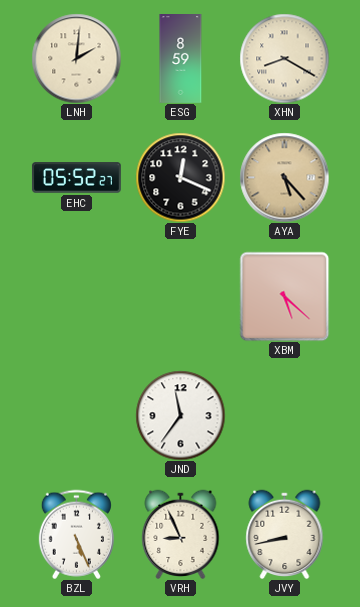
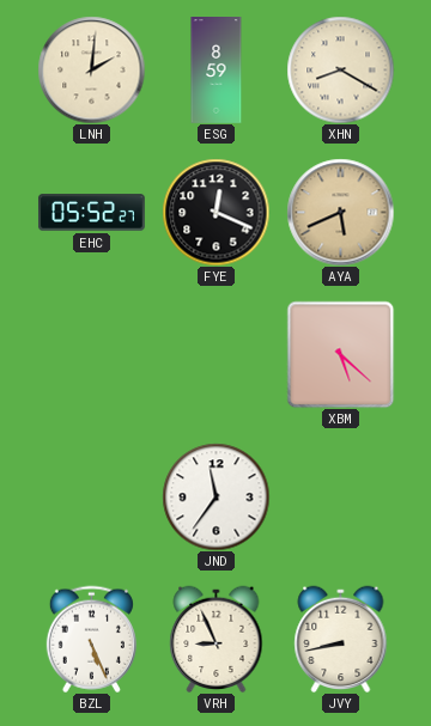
AYA: 5:23 -> 5:41 (340, 212)
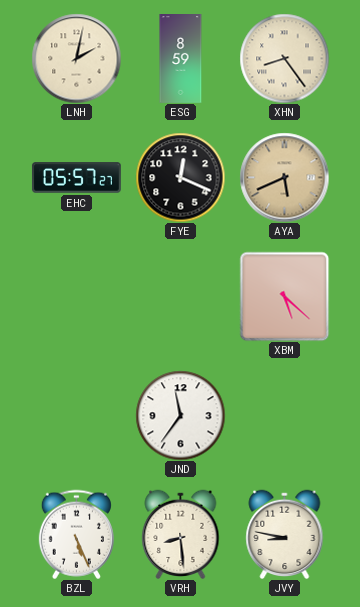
LNH: 2:01 -> 2:02 (76, 58)
XHN: 8:20 -> 8:24 (284, 58)
EHC: 05:52 -> 05:57 (76, 178)
VRH: 8:56 -> 8:29 (181, 534)
JVY: 8:43 -> 8:47 (285, 534)
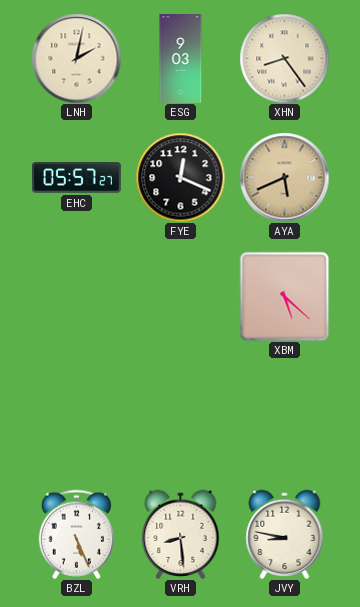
ESG: 8:59 -> 9:03 (181, 59)
JND: 11:36 -> none (180, 415)
